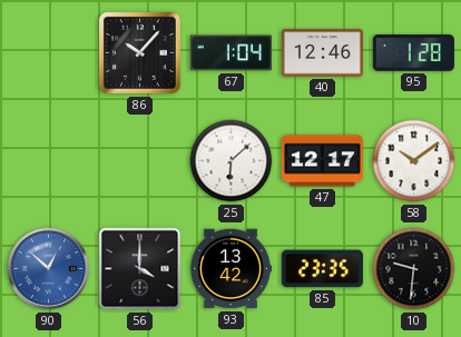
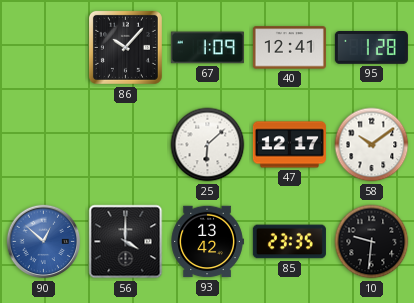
67: 1:04 -> 1:09 (207, 48)
40: 12:46 -> 12:41 (289, 48)
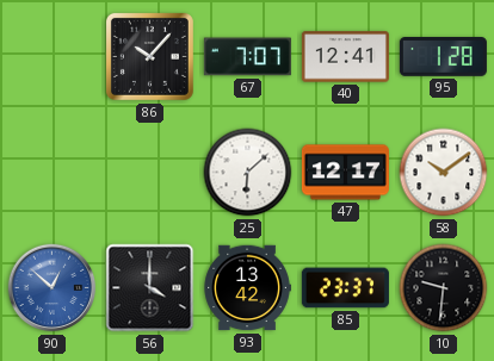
67: 1:09 -> 7:07 (247, 57)
85: 23:35 -> 23:37 (345, 288)
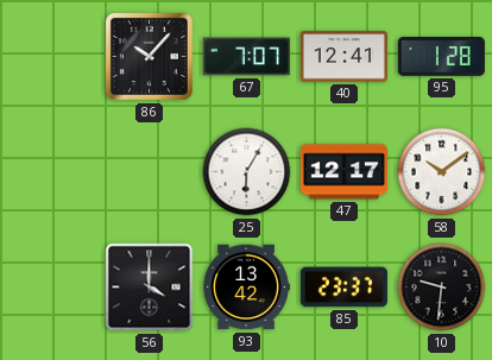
25: 6:08 -> 6:05 (247, 172)
90: 12:52 -> none (53, 288)
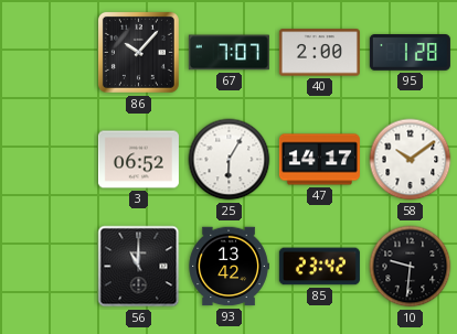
40: 12:41 -> 2:00 (319, 53)
3: none -> 06:52 (138, 160)
47: 12:17 -> 14:17 (319, 160)
56: 4:00 -> 11:00 (139, 267)
85: 23:37 -> 23:42 (319, 267)
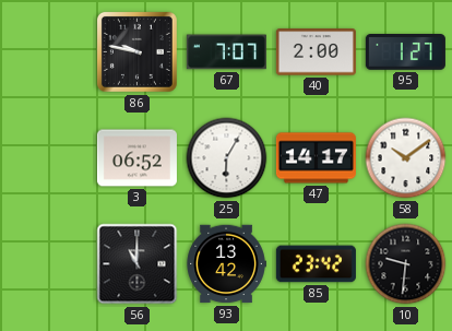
86: 10:07 -> 9:47 (136, 51)
95: 1:28 -> 1:27 (405, 52)
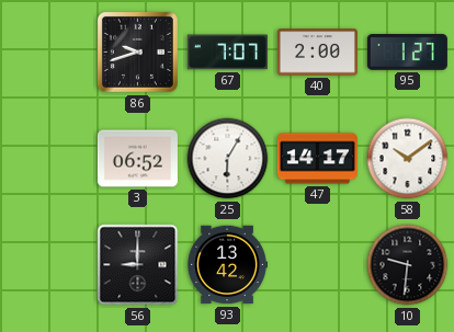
86: 9:47 -> 9:42 (137, 51)
56: 11:00 -> 9:00 (138, 265)
85: 23:42 -> none (316, 264)
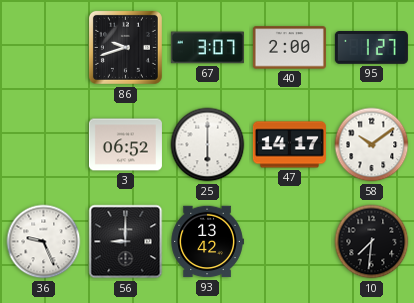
67: 7:07 -> 3:07 (207, 48)
25: 6:05 -> 6:00 (208, 145)
36: none -> 9:26 (44, 242)
10: 9:31 -> 7:31 (372, 242)
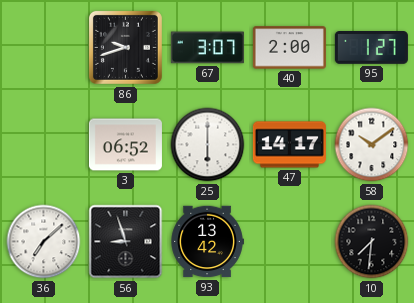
36: 9:26 -> 7:08 (44, 242)
56: 9:00 -> 8:57 (126, 242)
